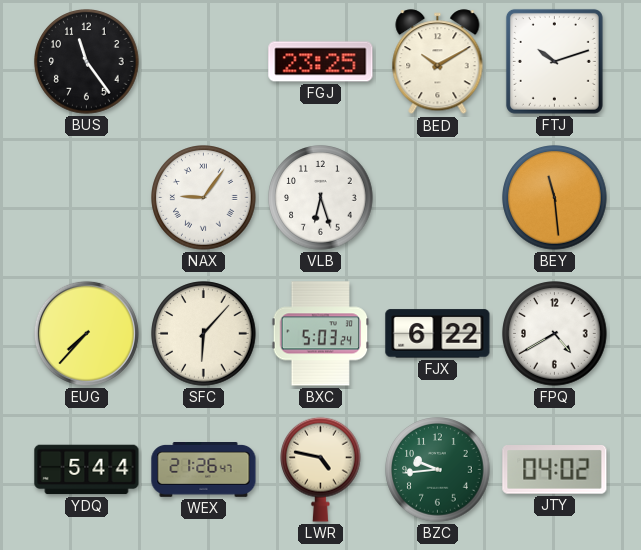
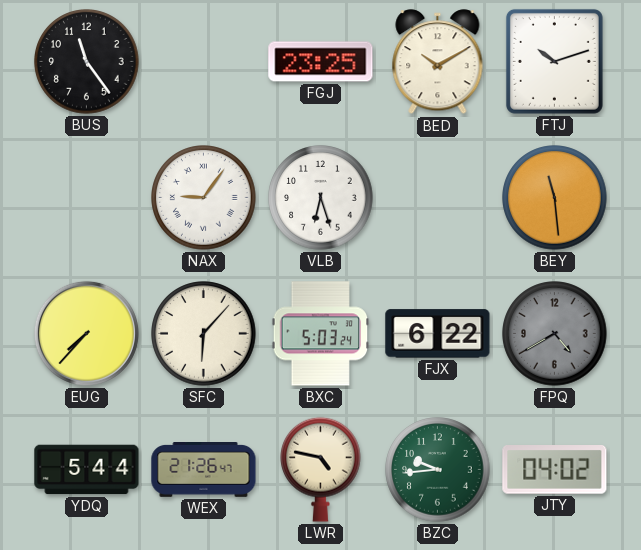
FPQ dial: white -> grey (555, 334)
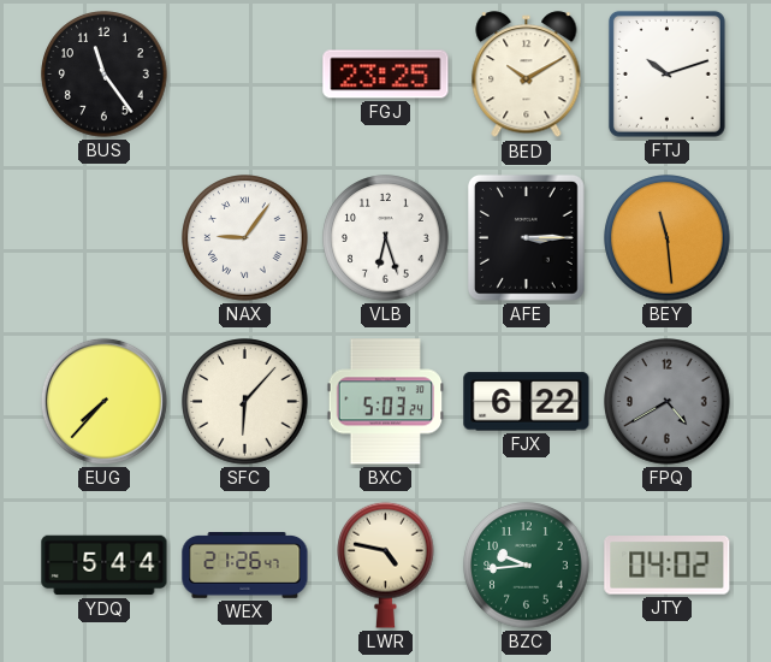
AFE: none -> 3:15 (526, 237)
